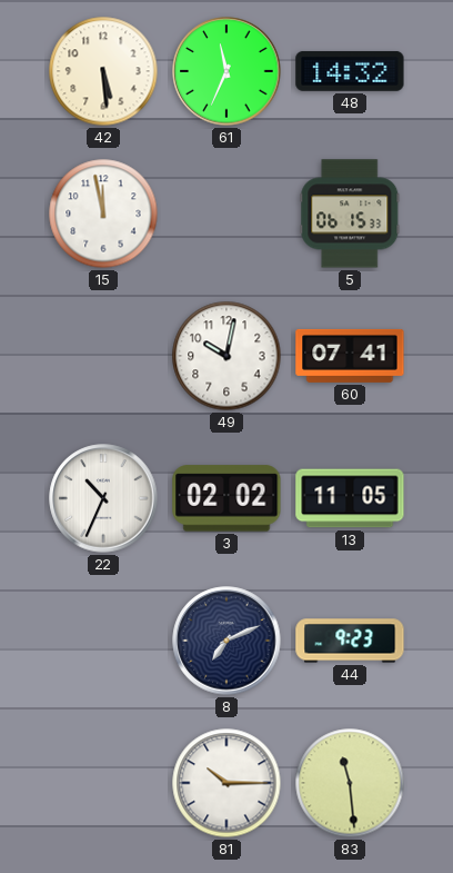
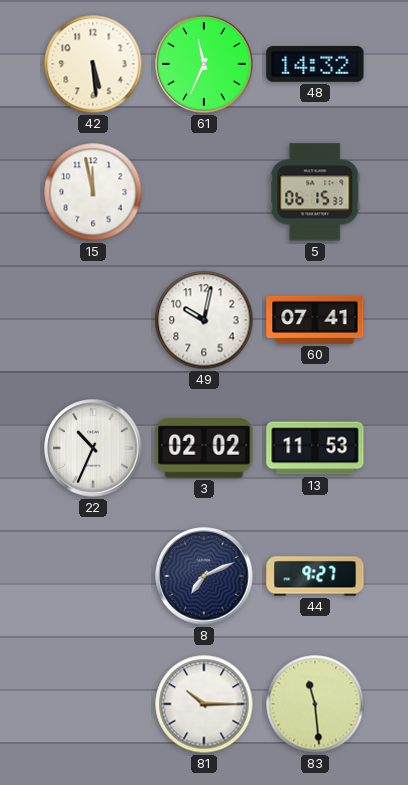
13: 11:05 -> 11:53 (315, 448)
44: 9:23 -> 9:27 (315, 576)
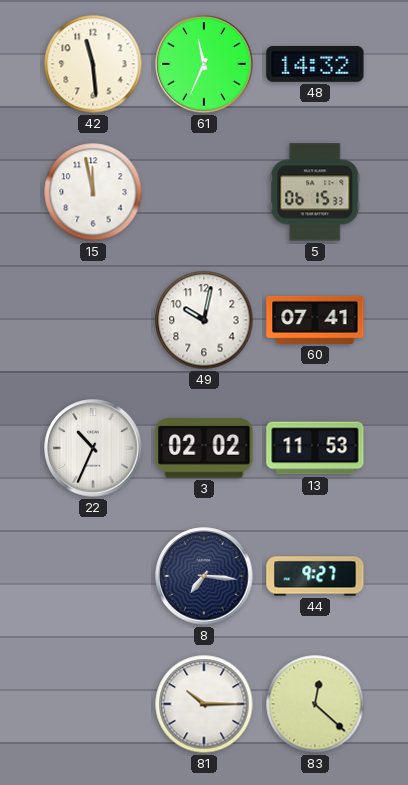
42: 5:29 -> 11:29 (93, 64)
8: 7:11 -> 7:16 (204, 576)
83: 11:29 -> 12:22 (315, 704)
